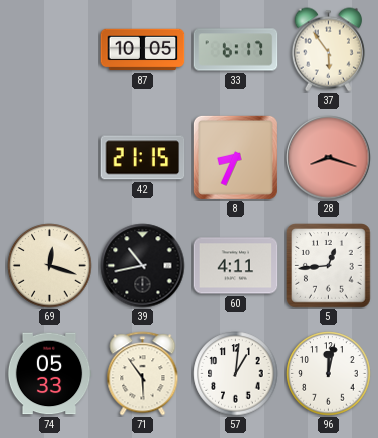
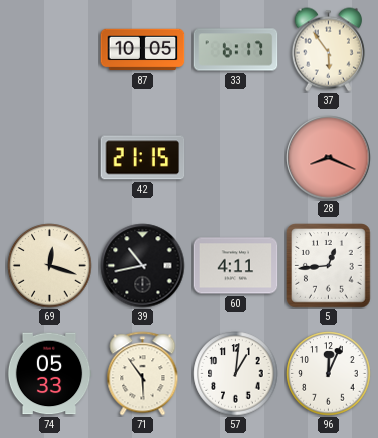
8: 8:34 -> none (235, 157)
28: 8:18 -> 8:19 (329, 158)
96: 12:02 -> 12:04 (329, 374)
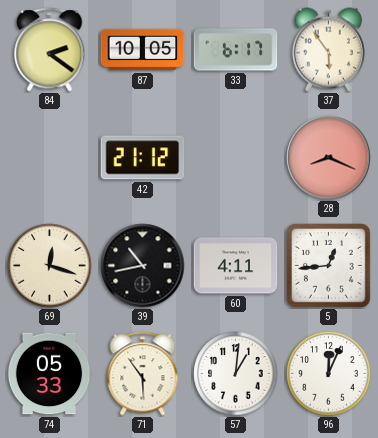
84: none -> 2:21 (50, 50)
42: 21:15 -> 21:12 (143, 158)
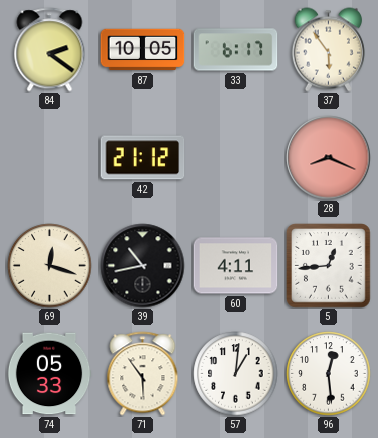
96: 12:04 -> 12:29 (329, 374)
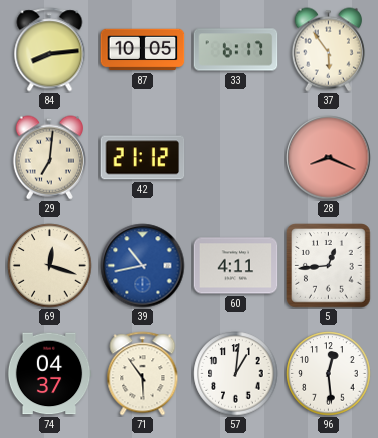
84: 2:21 -> 8:14 (50, 50)
29: none -> 7:01 (49, 158)
39 dial: black -> blue (143, 266)
74: 05:33 -> 04:37 (49, 374)
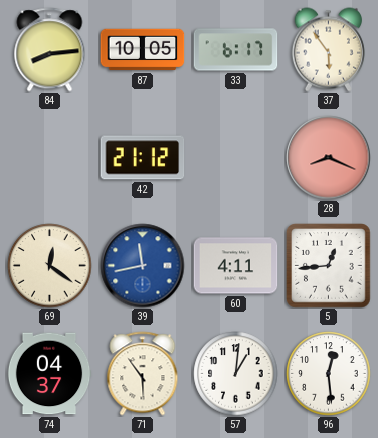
29: 7:01 -> none (49, 158)
69: 12:18 -> 12:21 (50, 266)
39: 10:43 -> 11:43 (143, 266)
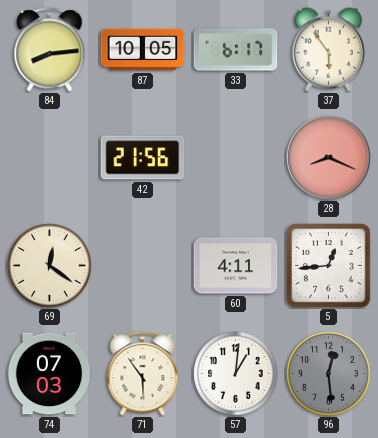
42: 21:12 -> 21:56 (143, 158)
39: 11:43 -> none (143, 266)
74: 04:37 -> 07:03 (49, 374)
96 dial: white -> grey (329, 374)
